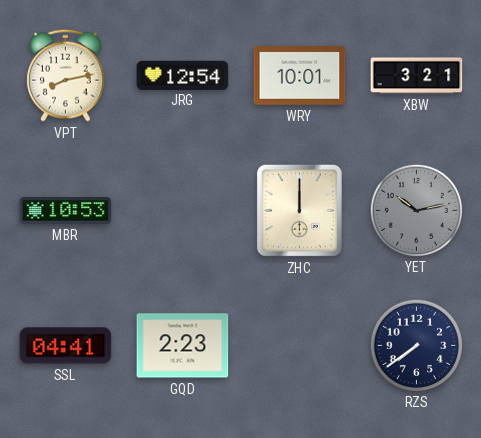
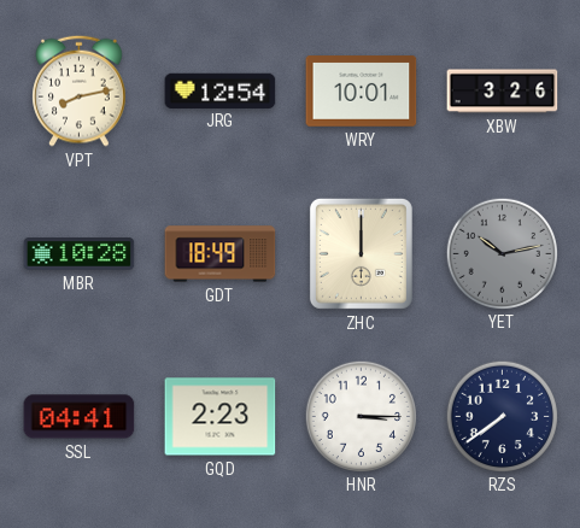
XBW: 3:21 -> 3:26 (503, 92)
MBR: 10:53 -> 10:28 (80, 254)
GDT: none -> 18:49 (221, 254)
HNR: none -> 3:15 (361, 416)
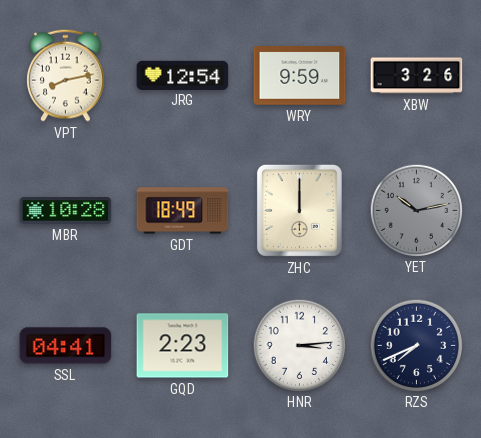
WRY: 10:01 -> 9:59 (300, 76)
HNR: 3:15 -> 3:14 (299, 345)
RZS: 7:39 -> 7:41 (416, 345)
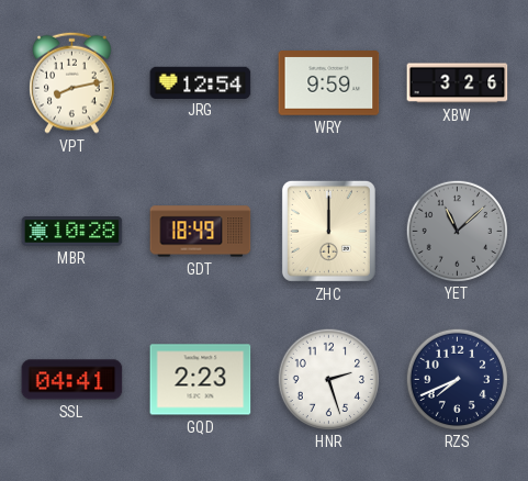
YET: 10:13 -> 11:08 (457, 231)
HNR: 3:14 -> 2:27 (328, 379)
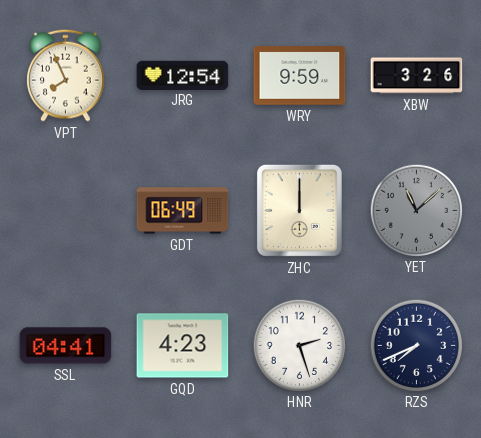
VPT: 8:13 -> 7:56 (66, 75)
MBR: 10:28 -> none (72, 232)
GDT: 18:49 -> 06:49 (183, 211)
GQD: 2:23 -> 4:23 (183, 346)
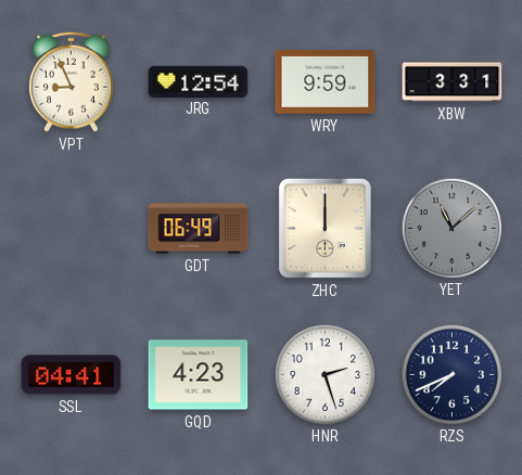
VPT: 7:56 -> 8:56 (72, 81)
XBW: 3:26 -> 3:31 (453, 82)
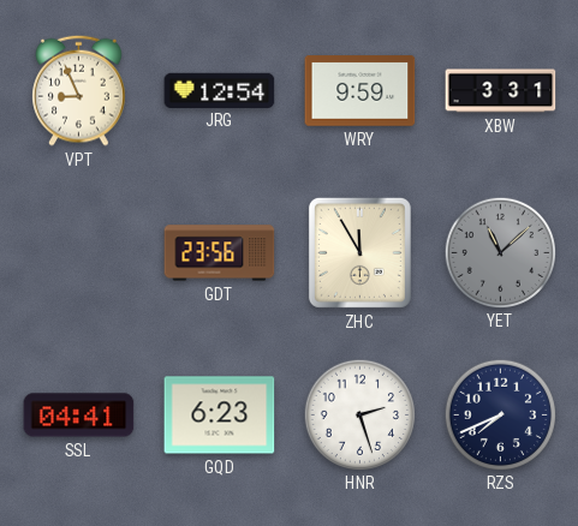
GDT: 06:49 -> 23:56 (220, 253)
ZHC: 12:00 -> 11:55 (359, 252)
GQD: 4:23 -> 6:23 (220, 416)
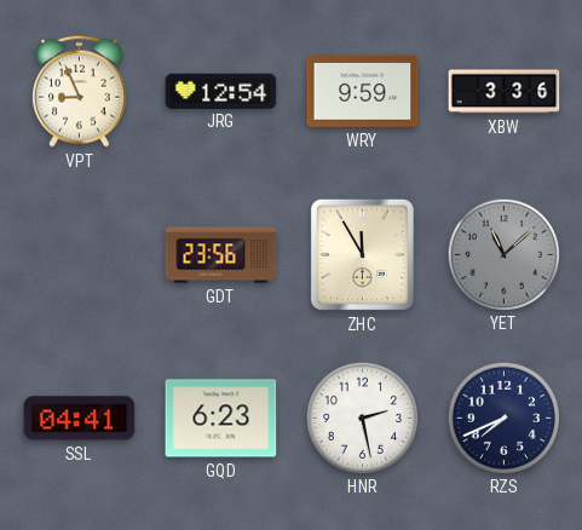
XBW: 3:31 -> 3:36 (505, 92)
HNR: 2:27 -> 2:28 (362, 417)
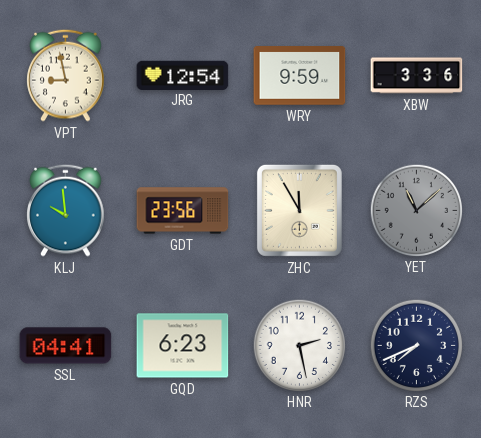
VPT: 8:56 -> 8:58 (66, 75)
KLJ: none -> 9:59 (66, 210)
